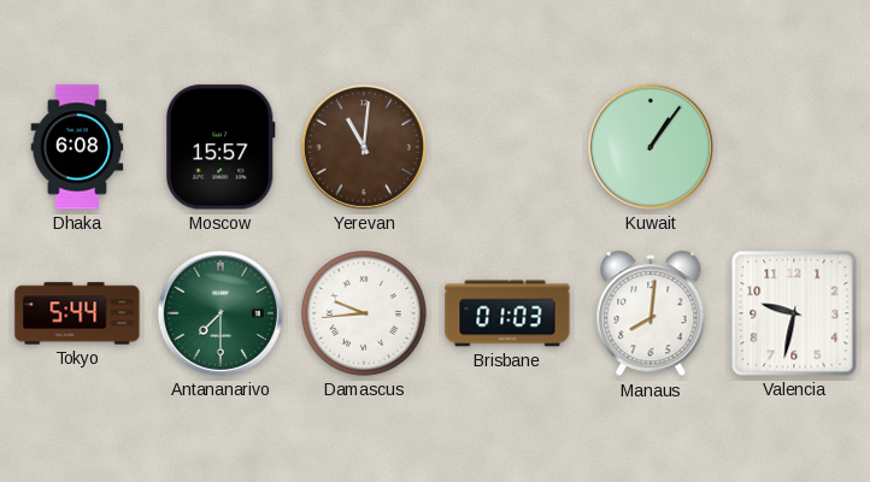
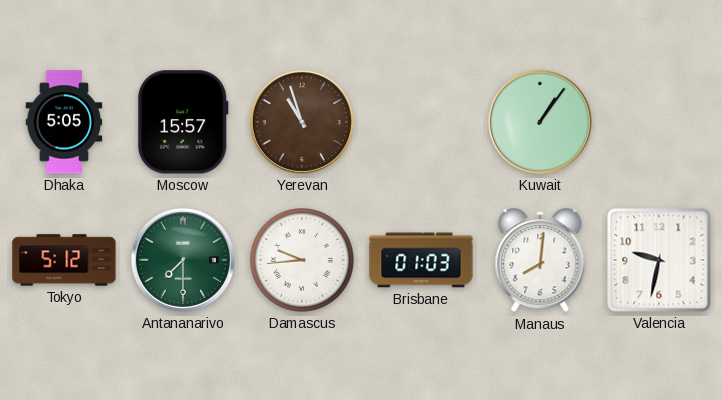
Dhaka: 6:08 -> 5:05 (64, 122)
Yerevan: 11:01 -> 10:57 (302, 122)
Tokyo: 5:44 -> 5:12 (64, 260)
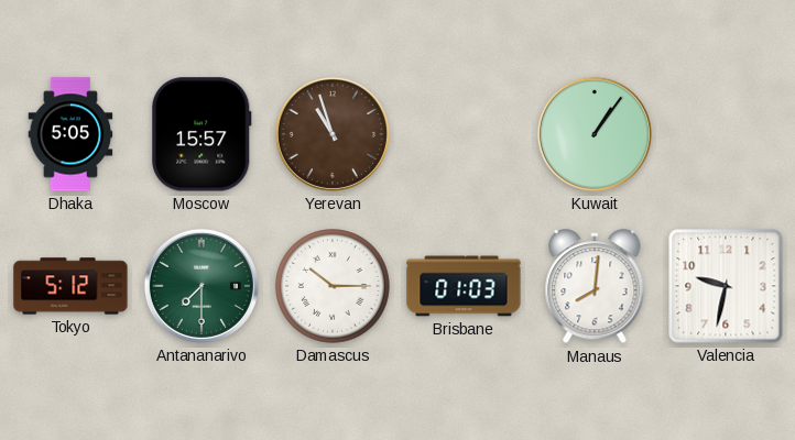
Damascus: 9:44 -> 10:15 (333, 286)
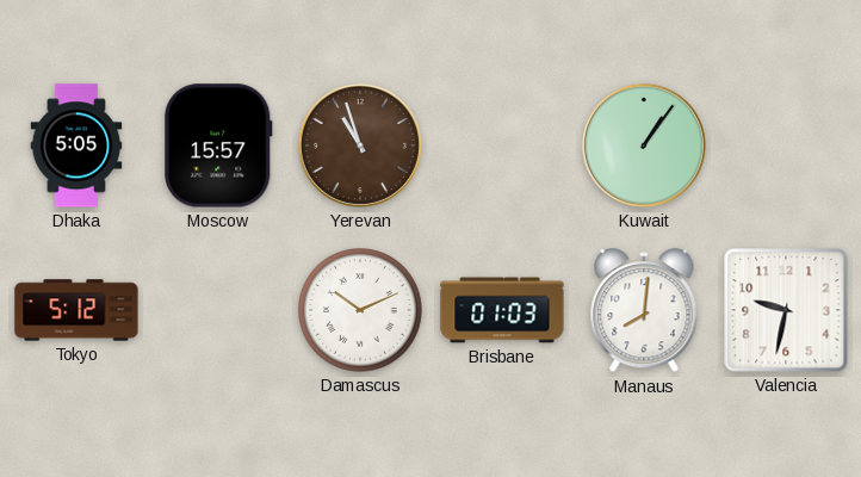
Antananarivo: 7:30 -> none (202, 286)
Damascus: 10:15 -> 10:11 (360, 310)
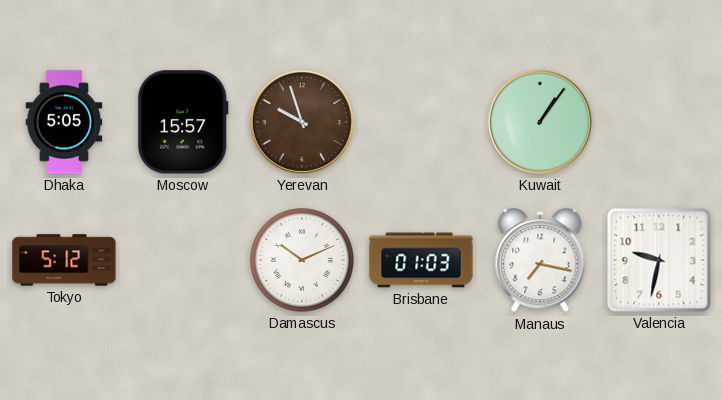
Yerevan: 10:57 -> 9:57 (302, 122)
Manaus: 8:01 -> 7:17 (540, 261)
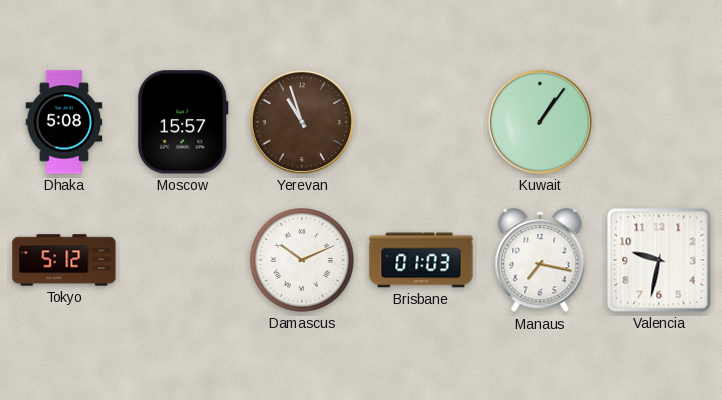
Dhaka: 5:05 -> 5:08 (64, 122)
Yerevan: 9:57 -> 10:57 (302, 122)
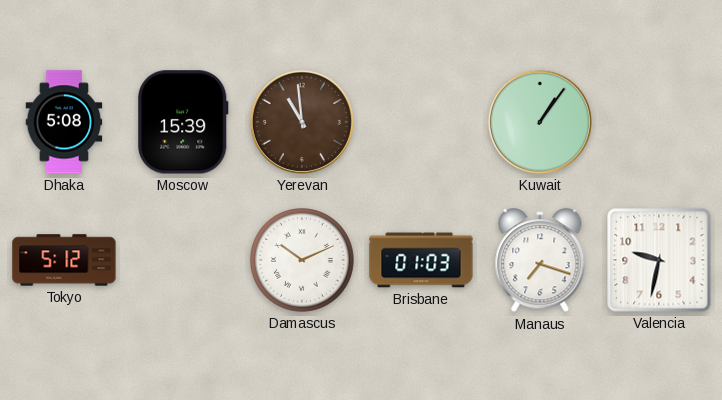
Moscow: 15:57 -> 15:39 (184, 122)
Yerevan: 10:57 -> 10:59 (302, 122)
Manaus: 7:17 -> 7:18 (540, 261)
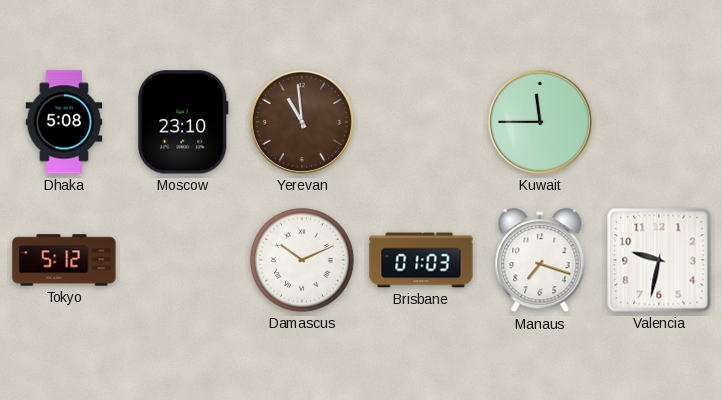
Moscow: 15:39 -> 23:10 (184, 122)
Kuwait: 1:06 -> 11:45 (540, 122)
